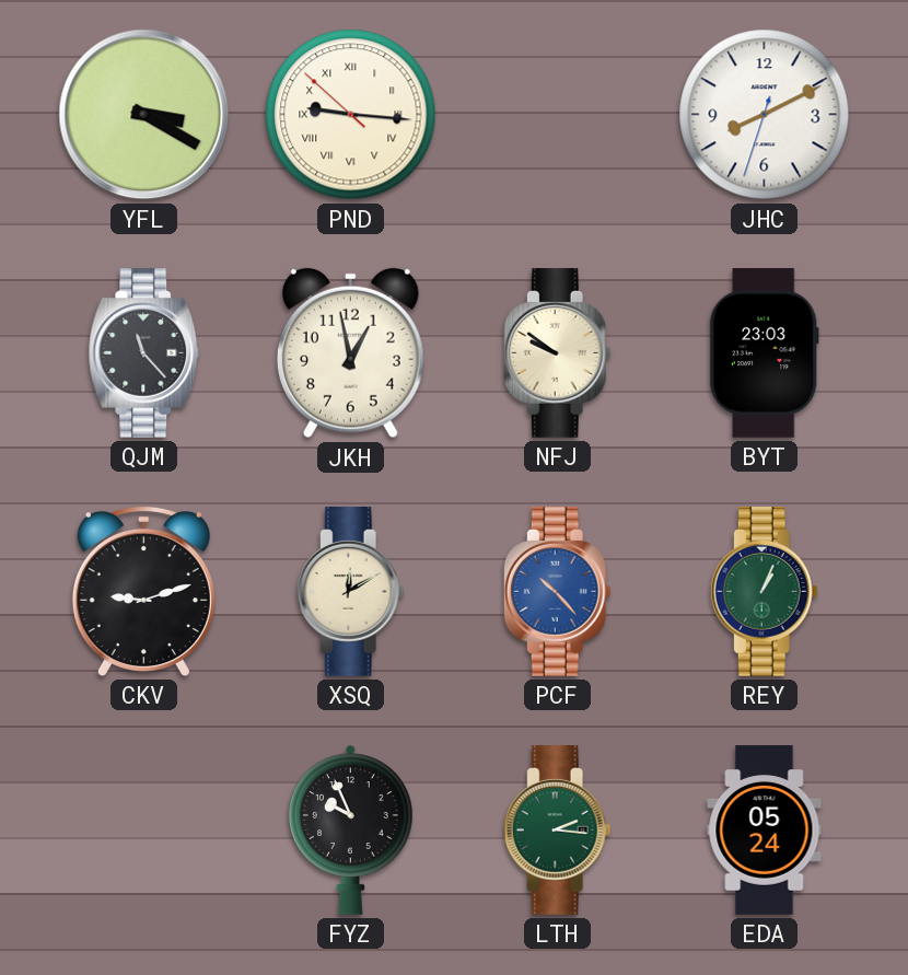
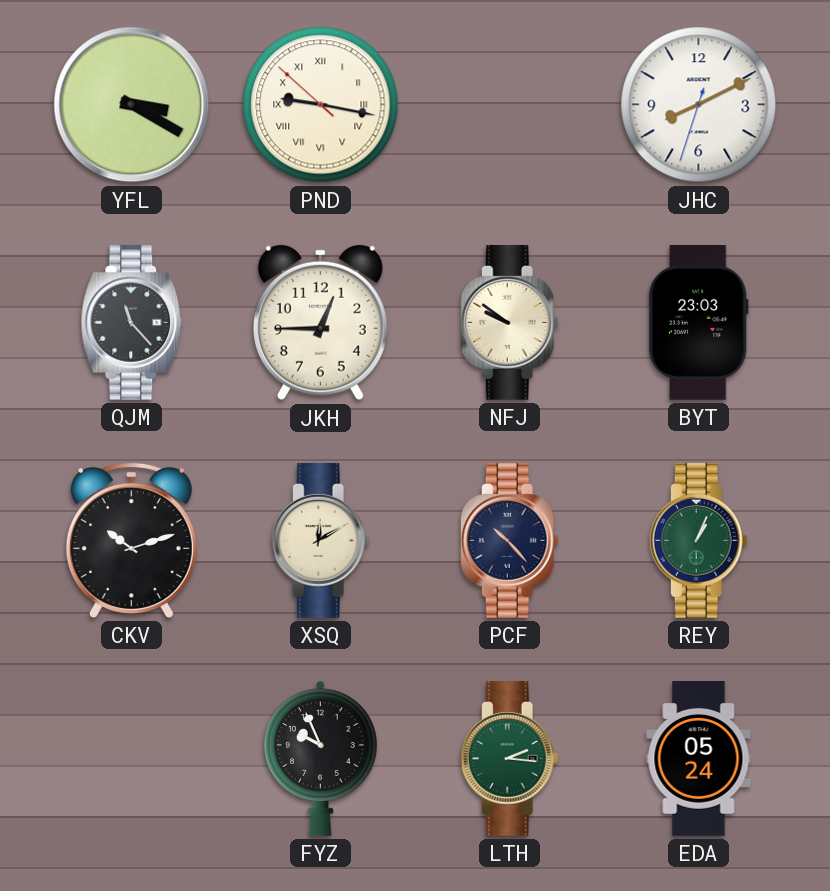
PND: 9:15 -> 9:16 (321, 105)
JKH: 12:58 -> 12:45 (320, 323)
CKV: 9:12 -> 10:12 (131, 540)
PCF dial: blue -> navy (509, 541)
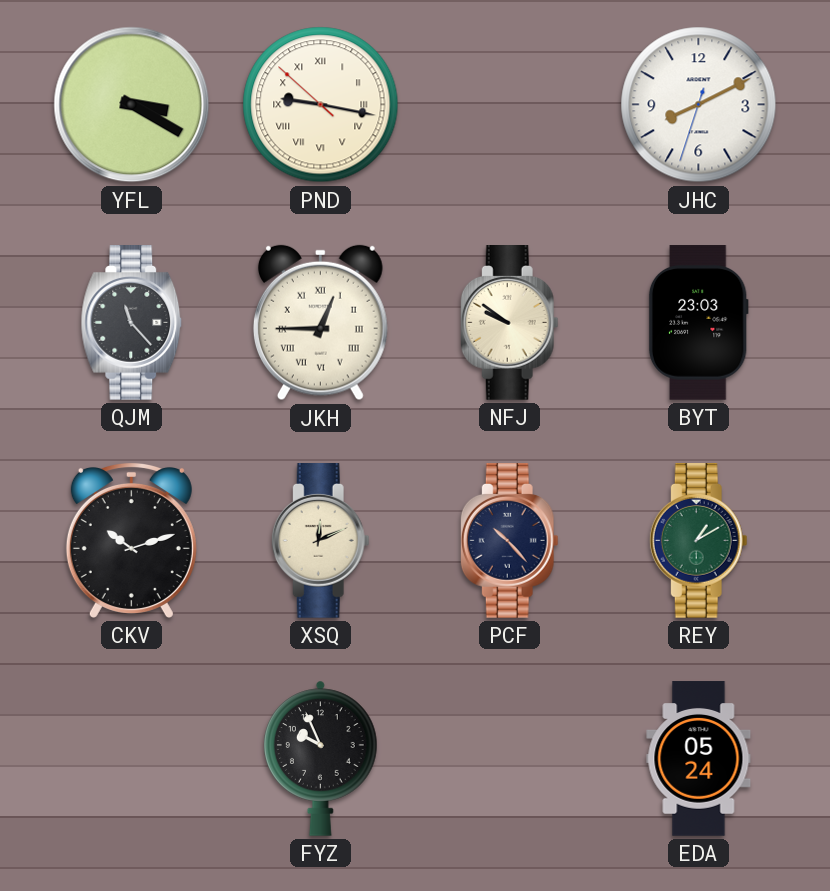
JKH numerals: Arabic -> Roman (320, 323)
XSQ: 12:10 -> 12:11 (320, 541)
REY: 1:04 -> 1:10 (698, 541)
LTH: 2:16 -> none (509, 759)
